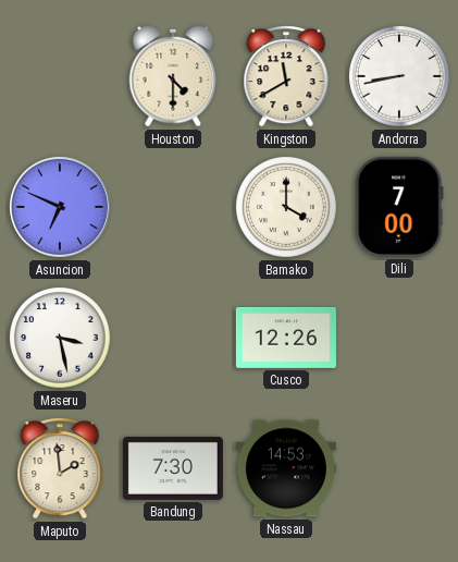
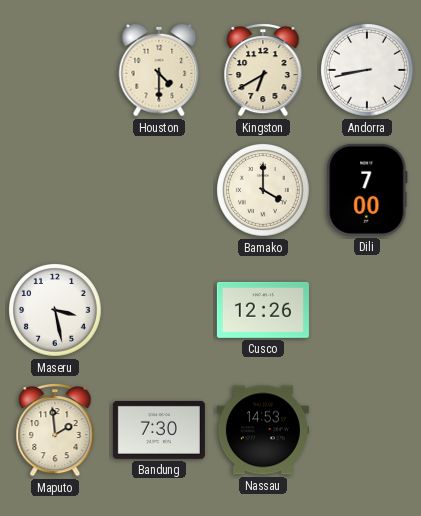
Kingston: 11:40 -> 6:40 (263, 71)
Asuncion: 6:49 -> none (60, 207)
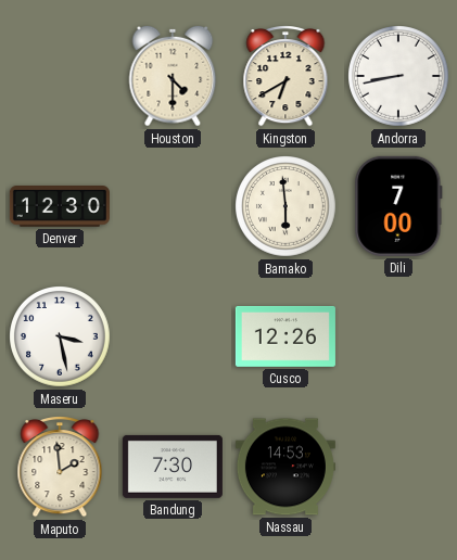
Denver: none -> 12:30 (60, 207)
Bamako: 4:00 -> 5:59 (287, 207)
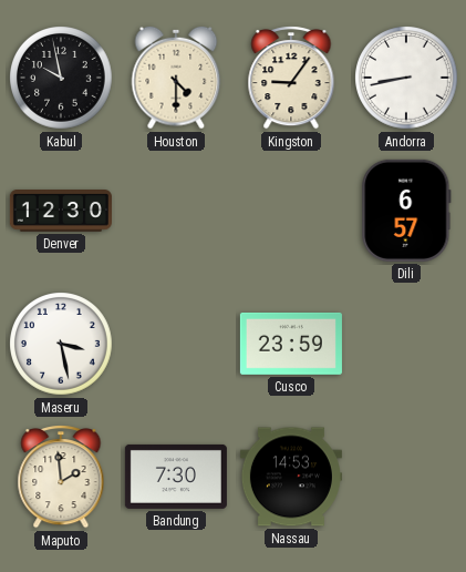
Kabul: none -> 9:58 (62, 79)
Kingston: 6:40 -> 9:06 (291, 79)
Bamako: 5:59 -> none (287, 207)
Dili: 7:00 -> 6:57 (406, 211)
Cusco: 12:26 -> 23:59 (291, 344)
